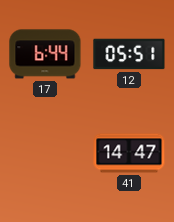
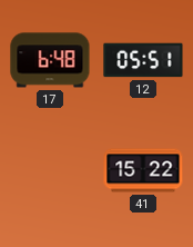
17: 6:44 -> 6:48 (50, 60)
41: 14:47 -> 15:22 (143, 170)
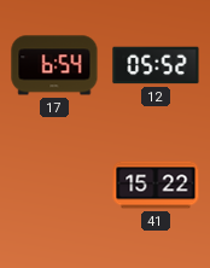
17: 6:48 -> 6:54 (54, 65)
12: 05:51 -> 05:52 (156, 65)
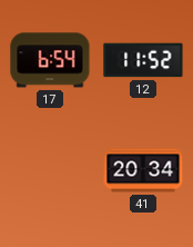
12: 05:52 -> 11:52 (143, 60)
41: 15:22 -> 20:34 (143, 170)
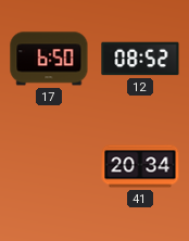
17: 6:54 -> 6:50 (49, 59)
12: 11:52 -> 08:52 (140, 59)
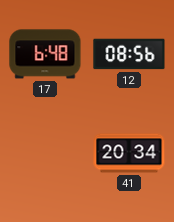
17: 6:50 -> 6:48 (45, 54)
12: 08:52 -> 08:56 (129, 54)
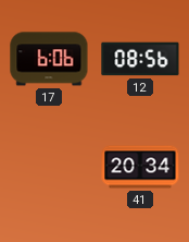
17: 6:48 -> 6:06 (49, 59)
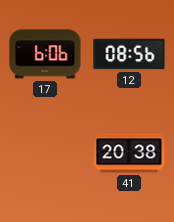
41: 20:34 -> 20:38 (129, 153)
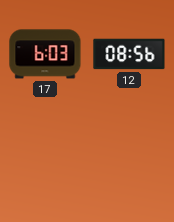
17: 6:06 -> 6:03 (45, 54)
41: 20:38 -> none (129, 153)
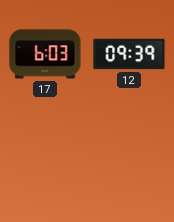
12: 08:56 -> 09:39 (129, 54)
